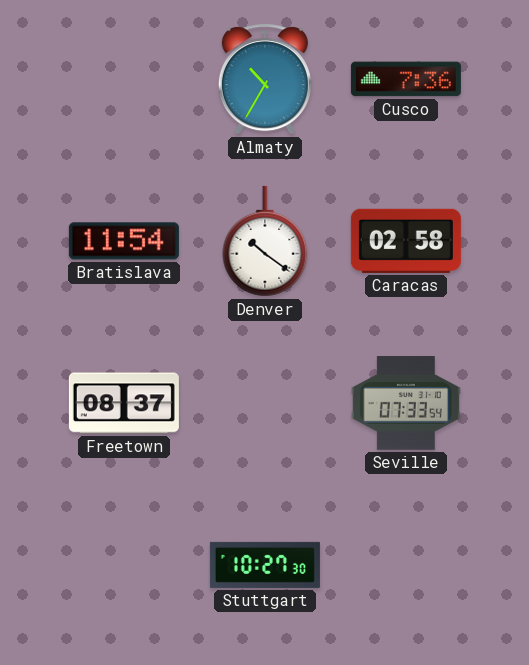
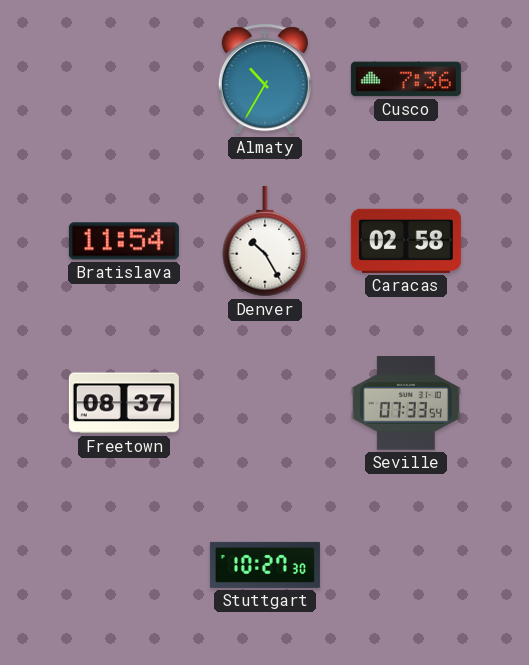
Denver: 10:21 -> 10:25 (265, 241)
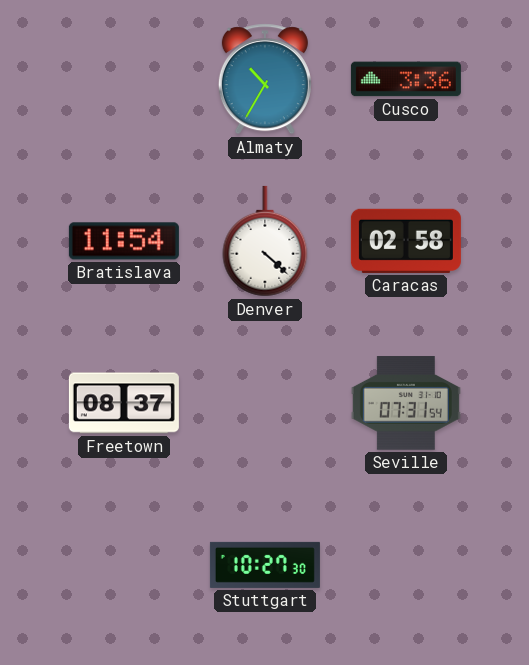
Cusco: 7:36 -> 3:36 (406, 79)
Denver: 10:25 -> 4:22 (265, 241)
Seville: 07:33 -> 07:31 (406, 403)
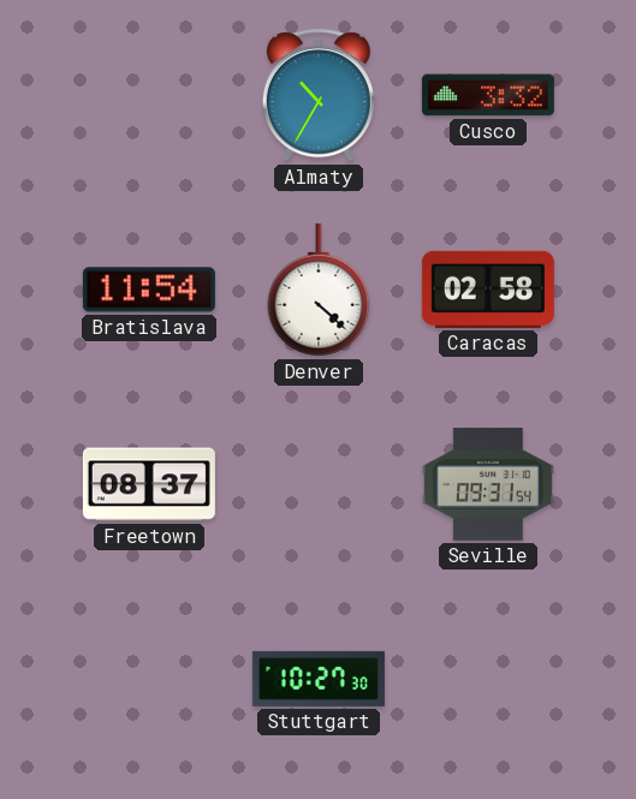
Cusco: 3:36 -> 3:32 (488, 95)
Seville: 07:31 -> 09:31 (488, 484)
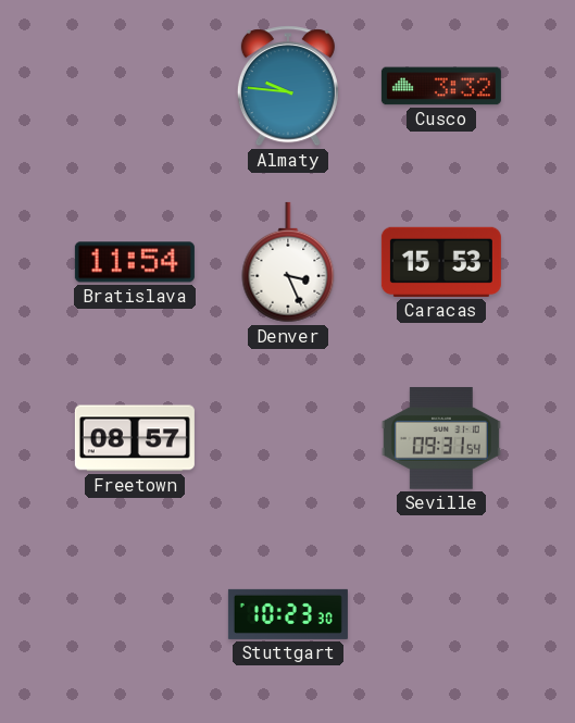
Almaty: 10:35 -> 9:46 (288, 86)
Denver: 4:22 -> 3:26 (288, 262)
Caracas: 02:58 -> 15:53 (441, 262)
Freetown: 08:37 -> 08:57 (135, 438)
Stuttgart: 10:27 -> 10:23 (288, 614)
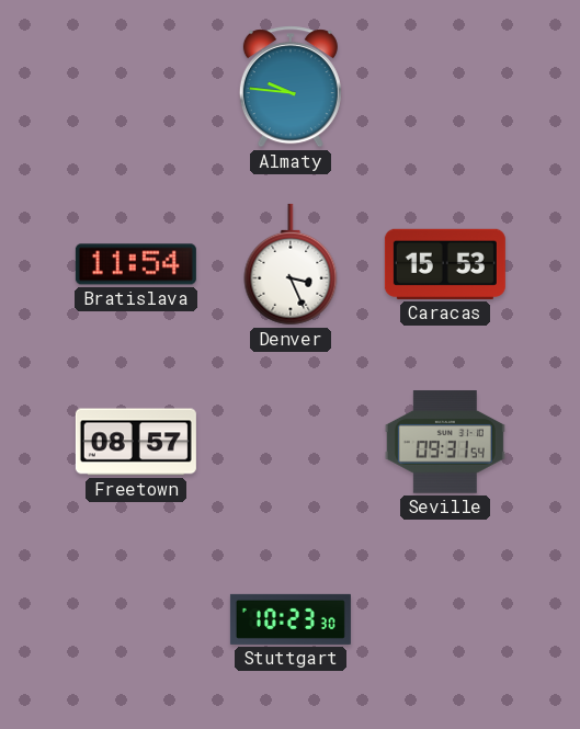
Cusco: 3:32 -> none (441, 86)
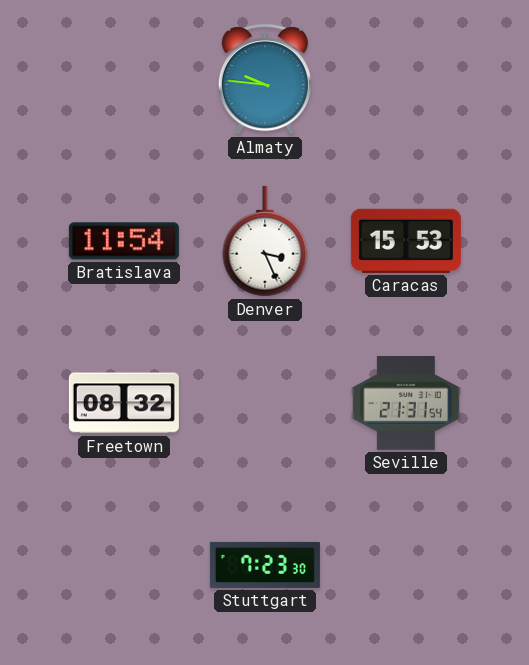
Freetown: 08:57 -> 08:32 (124, 403)
Seville: 09:31 -> 21:31 (406, 403)
Stuttgart: 10:23 -> 7:23 (265, 565)
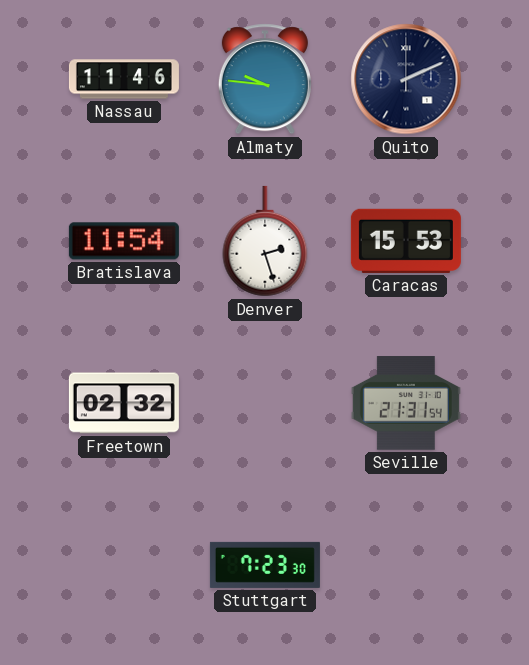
Nassau: none -> 11:46 (124, 79)
Quito: none -> 2:11 (406, 79)
Denver: 3:26 -> 2:27 (265, 241)
Freetown: 08:32 -> 02:32 (124, 403)
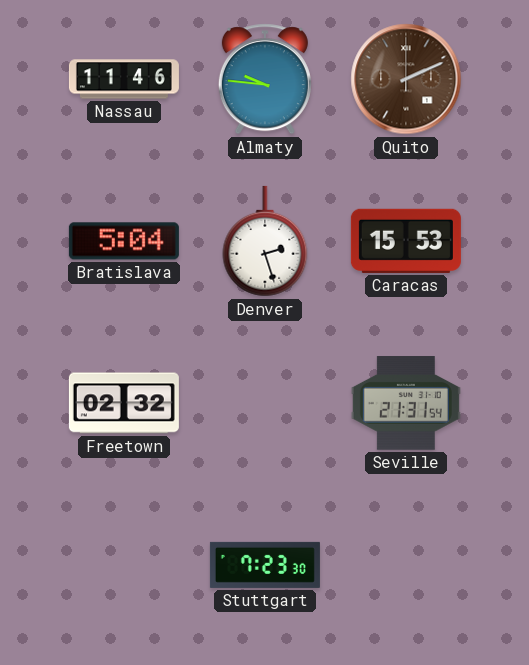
Quito dial: navy -> brown (406, 79)
Bratislava: 11:54 -> 5:04 (124, 241)
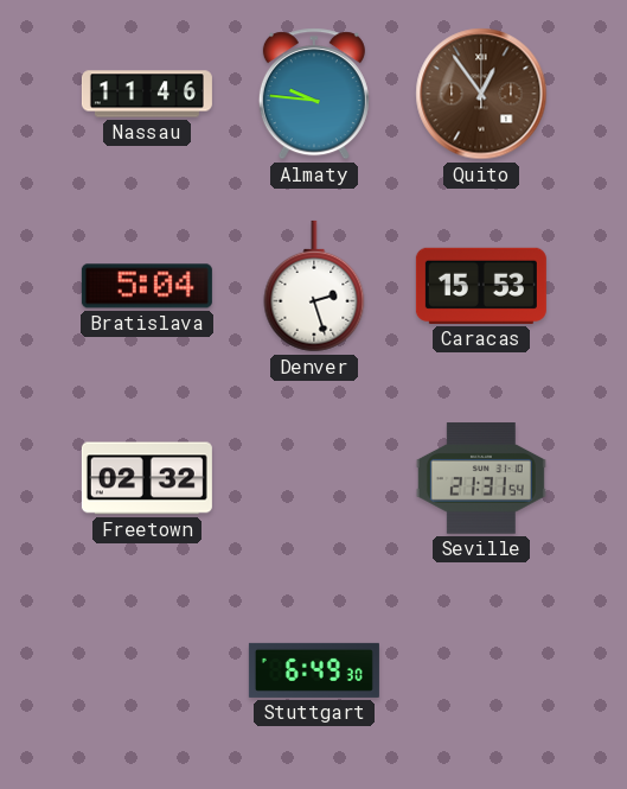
Quito: 2:11 -> 12:54 (481, 94)
Stuttgart: 7:23 -> 6:49 (314, 670)
